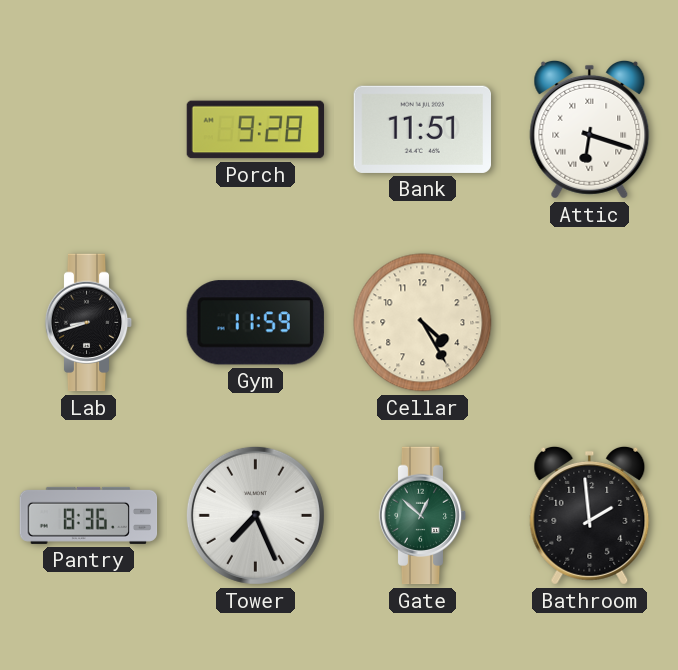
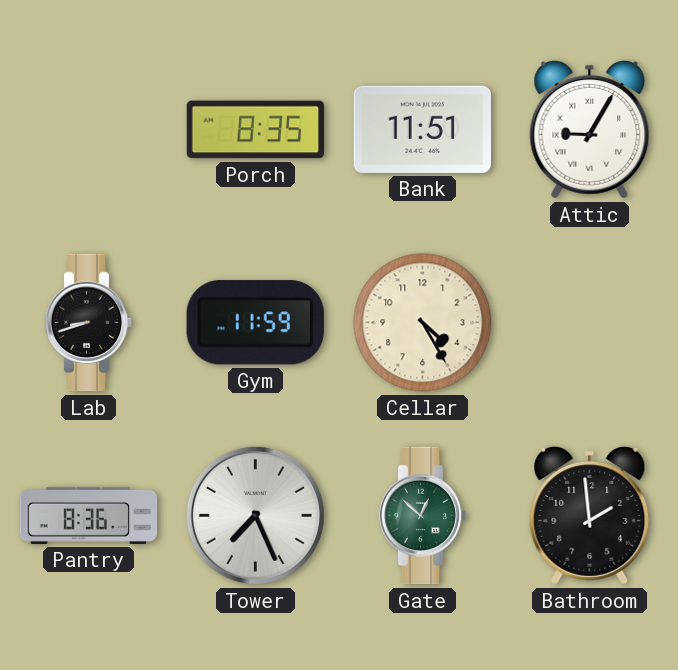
Porch: 9:28 -> 8:35 (256, 130)
Attic: 6:18 -> 9:05 (590, 129)
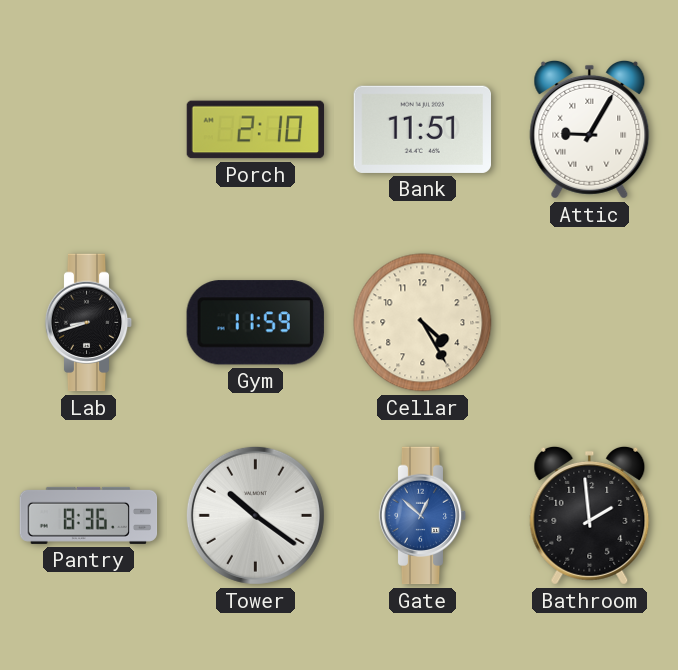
Porch: 8:35 -> 2:10 (256, 130)
Tower: 7:26 -> 10:21 (255, 515)
Gate dial: green -> blue (423, 516)
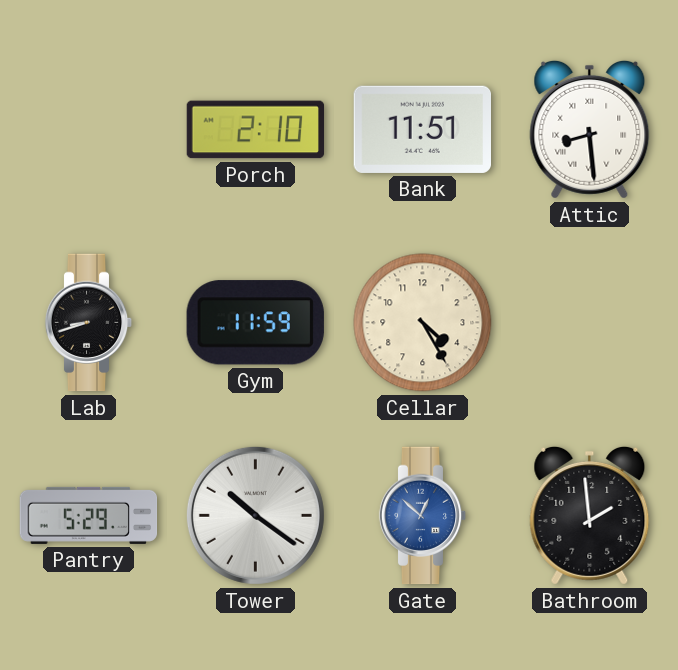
Attic: 9:05 -> 8:29 (590, 129)
Pantry: 8:36 -> 5:29 (89, 515)
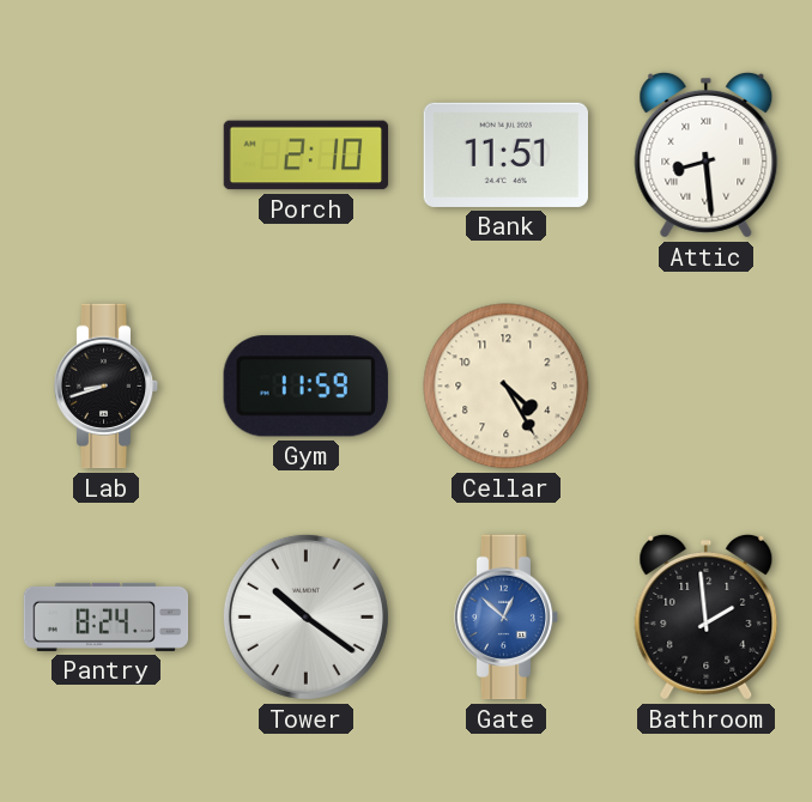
Pantry: 5:29 -> 8:24 (107, 616)
